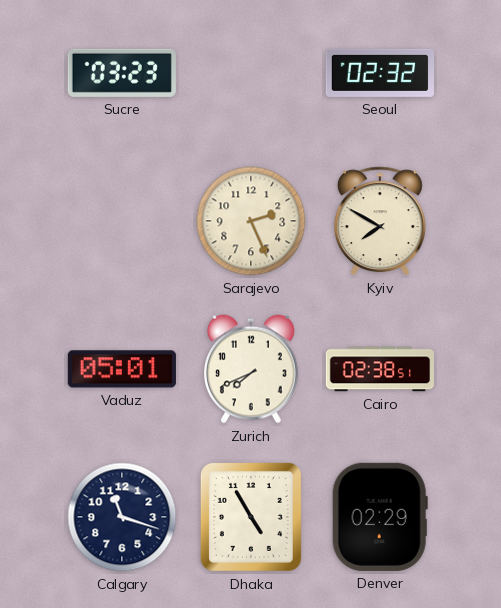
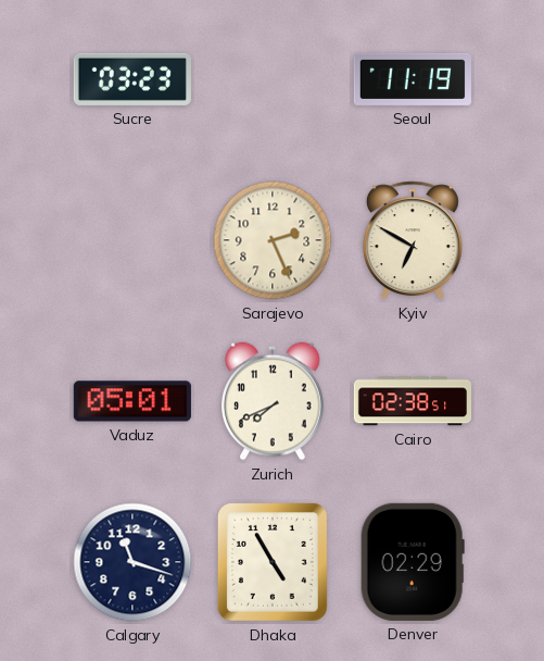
Seoul: 02:32 -> 11:19 (413, 79)
Kyiv: 7:50 -> 6:50 (413, 240)
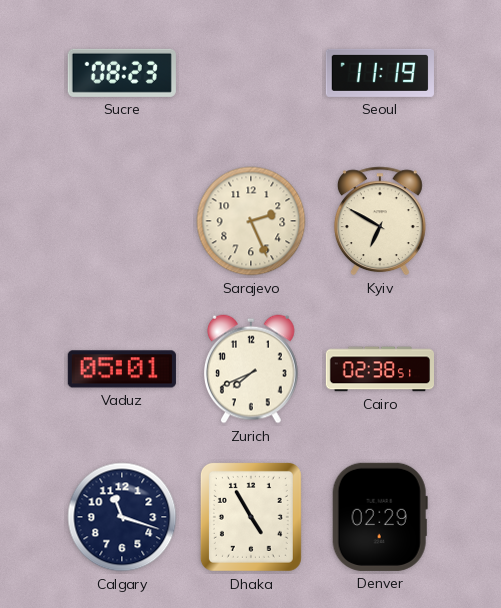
Sucre: 03:23 -> 08:23 (122, 73)
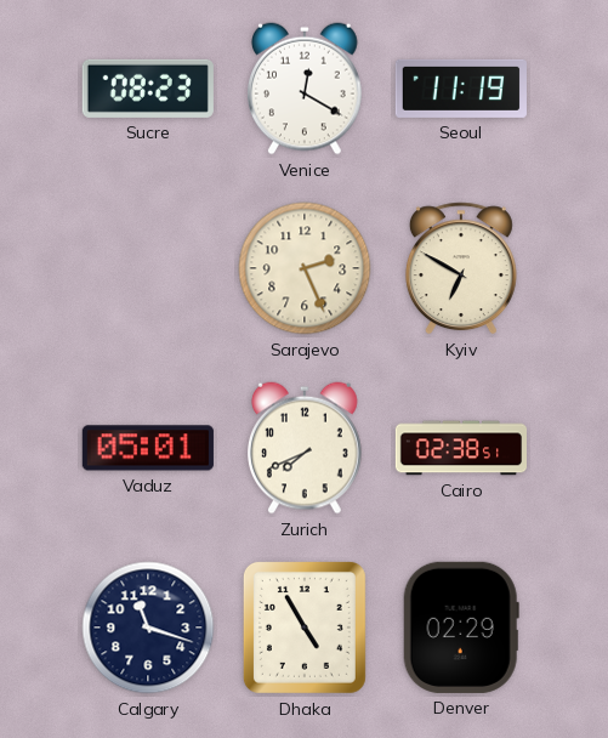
Venice: none -> 12:20 (306, 89)
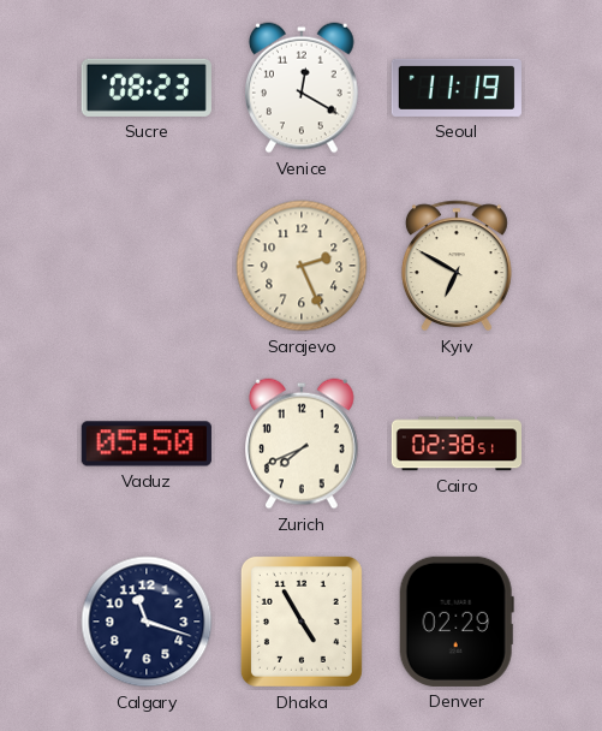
Vaduz: 05:01 -> 05:50 (147, 444)
